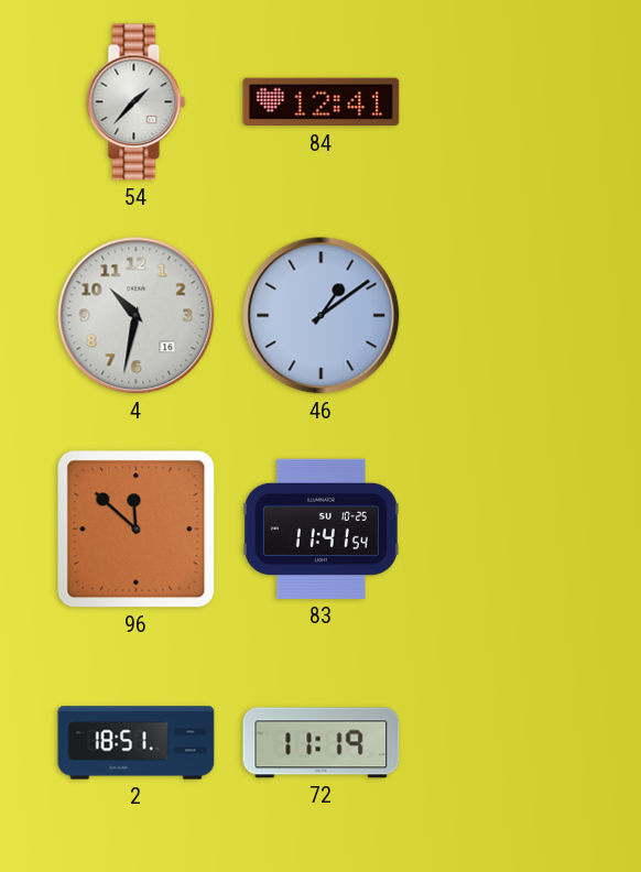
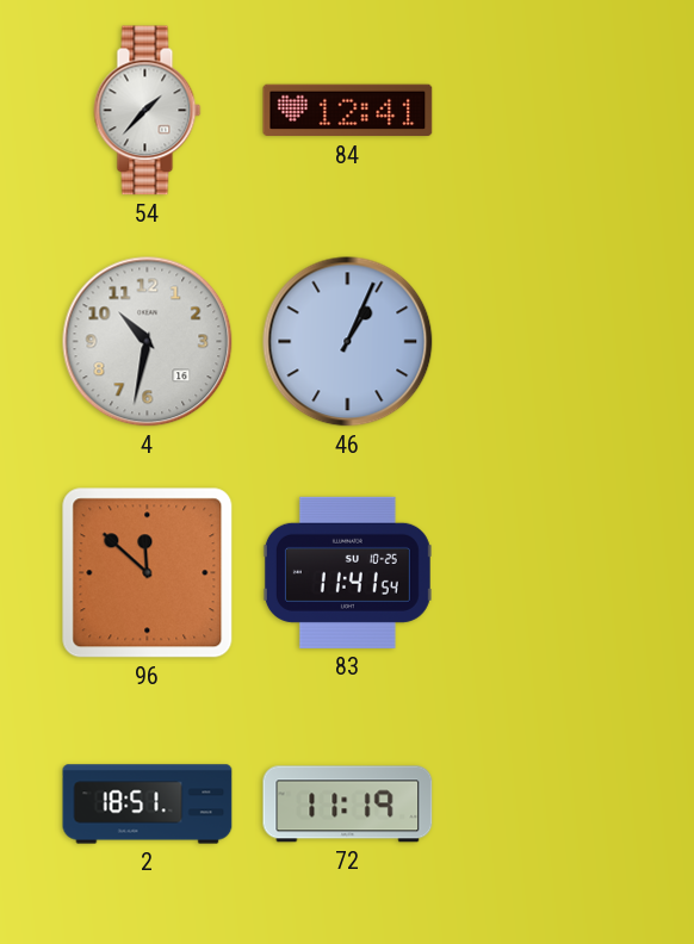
46: 1:09 -> 1:04 (348, 342)
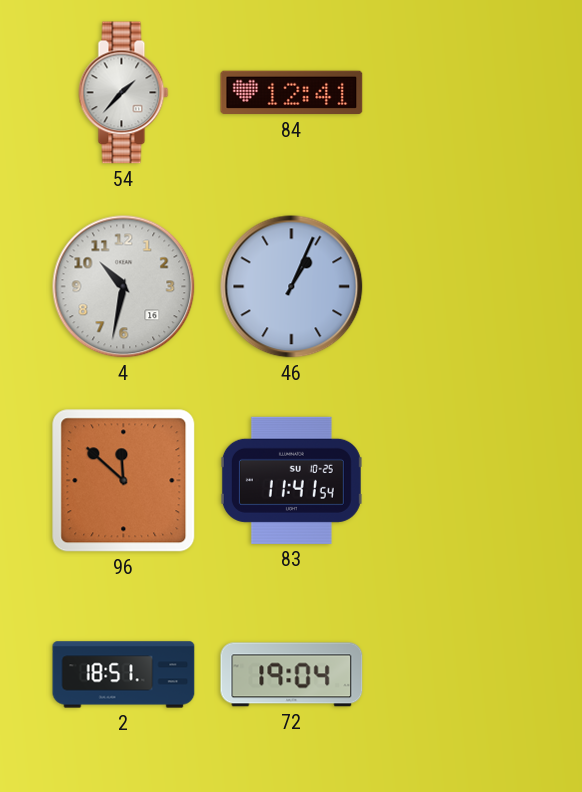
72: 11:19 -> 19:04 (292, 675)
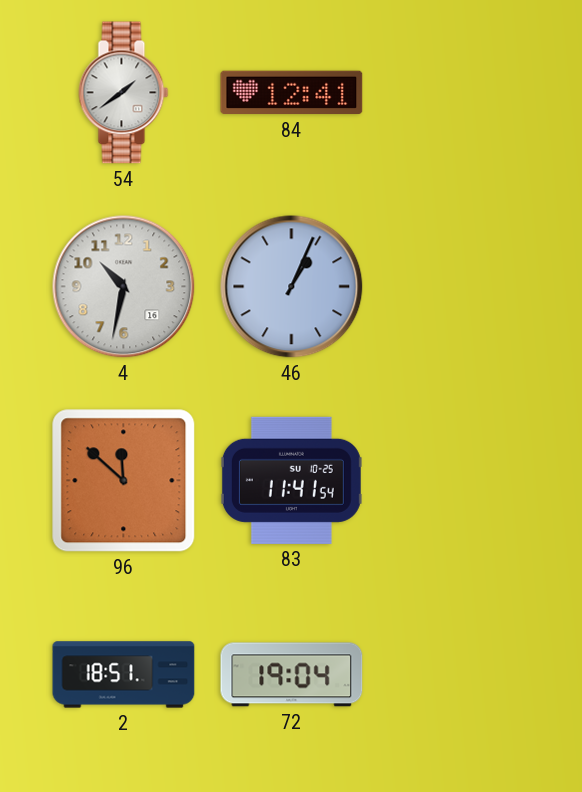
54: 1:37 -> 1:39 (124, 93)
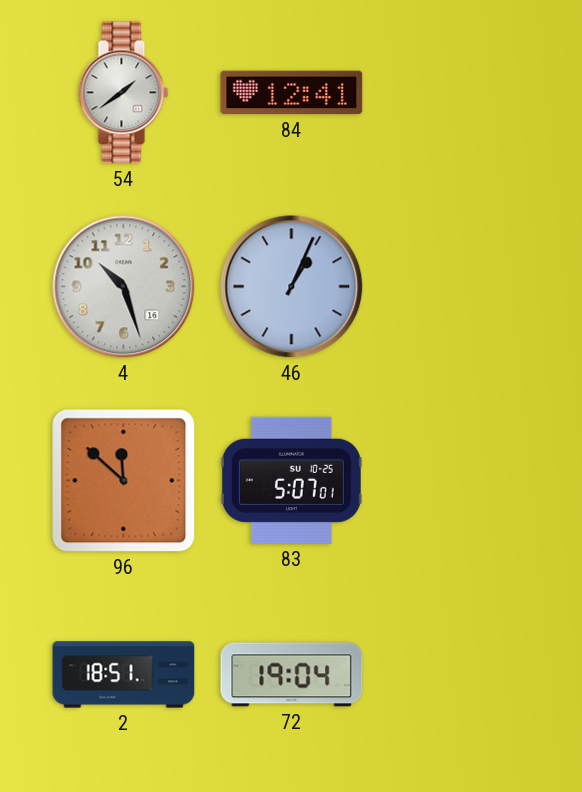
4: 10:32 -> 10:27 (124, 287)
83: 11:41 -> 5:07 (291, 480)
